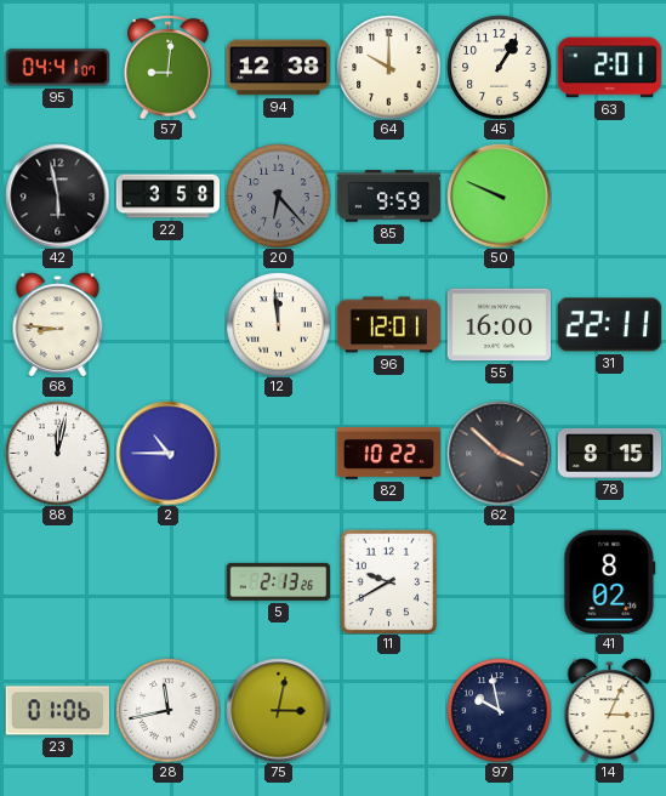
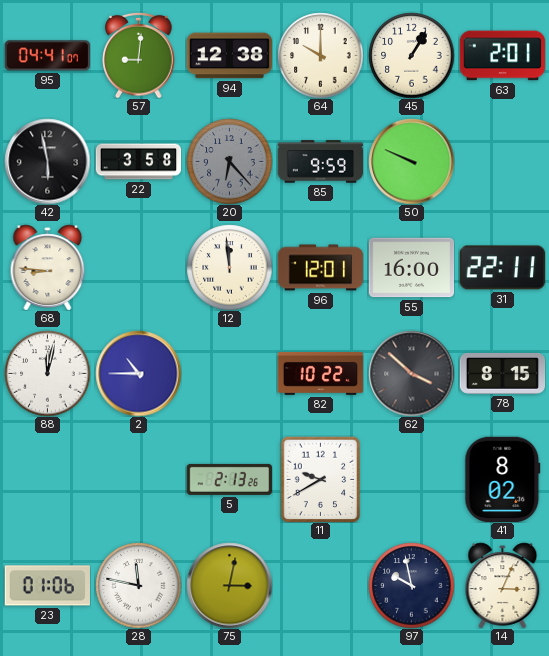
28: 11:43 -> 11:47 (138, 585)
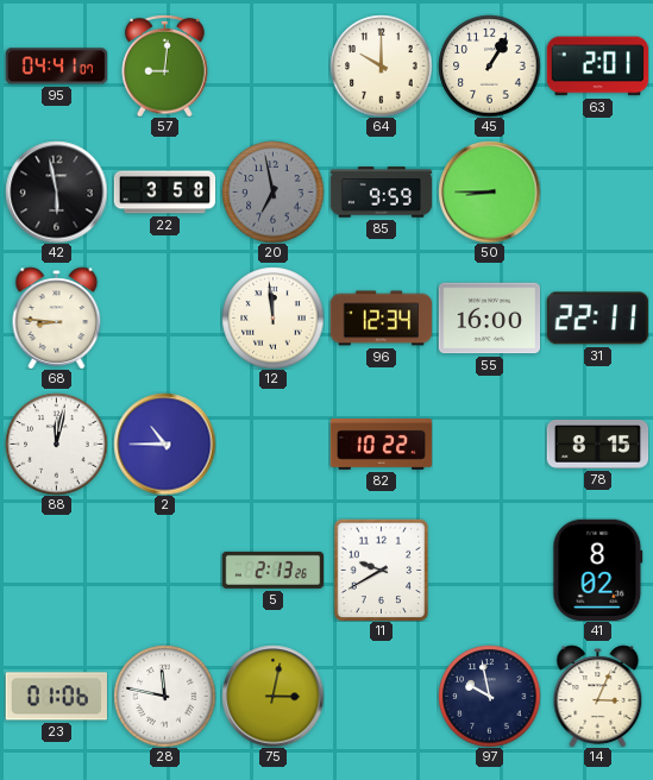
94: 12:38 -> none (229, 56)
20: 6:23 -> 6:58 (272, 191)
50: 9:49 -> 8:45 (489, 191)
96: 12:01 -> 12:34 (381, 319)
62: 3:52 -> none (411, 373)
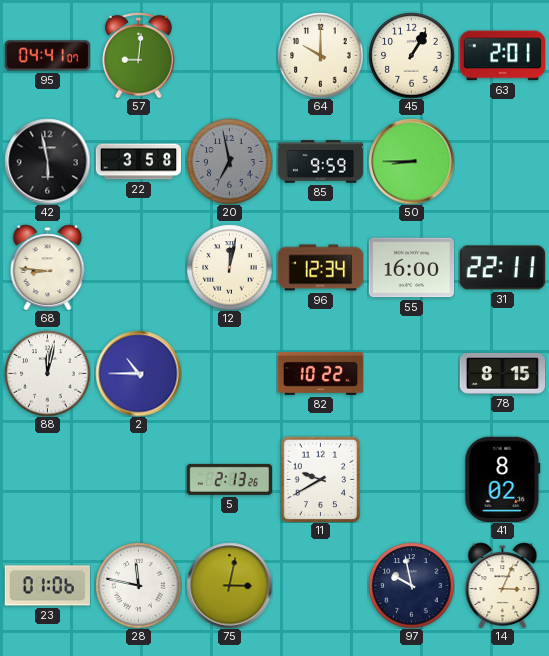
12: 11:59 -> 12:02 (229, 267)
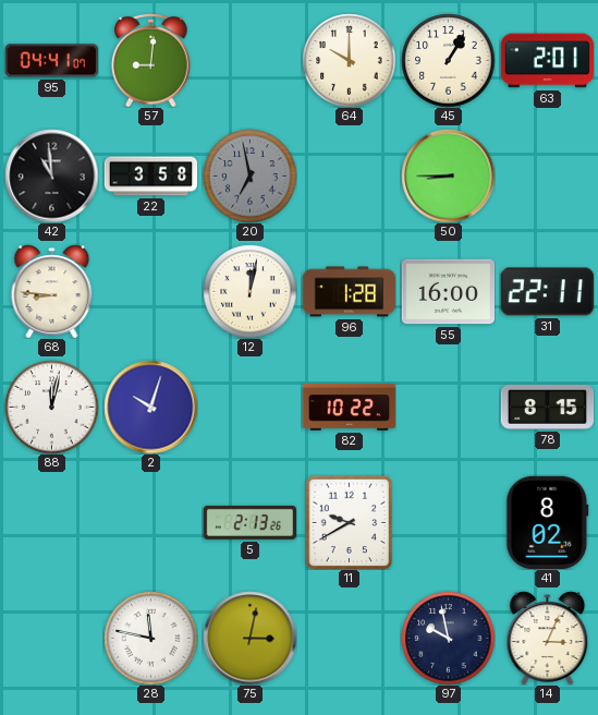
42: 5:58 -> 10:59 (51, 175)
85: 9:59 -> none (320, 162)
96: 12:34 -> 1:28 (349, 292)
2: 10:45 -> 10:03 (150, 407)
23: 01:06 -> none (47, 586)
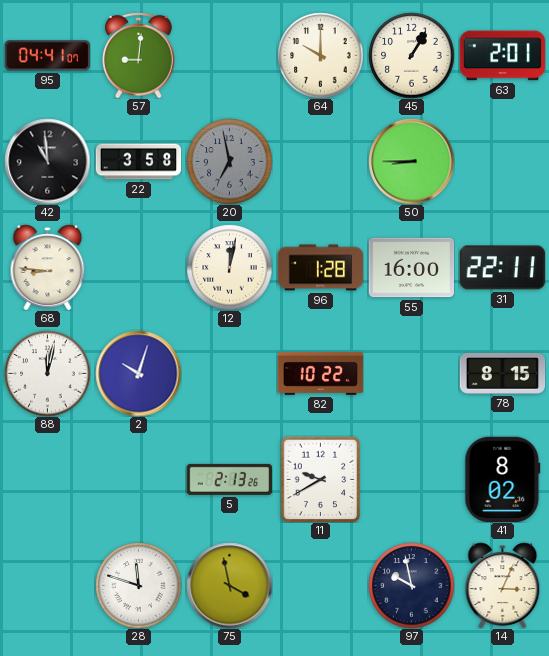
28: 11:47 -> 11:48 (138, 585)
75: 3:02 -> 3:58 (229, 585)
